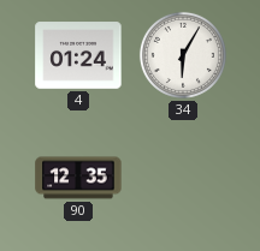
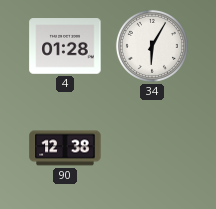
4: 01:24 -> 01:28 (65, 46)
90: 12:35 -> 12:38 (65, 148)
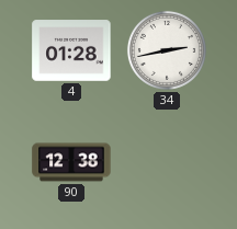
34: 6:05 -> 2:43 (167, 50)
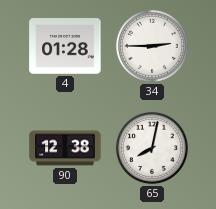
34: 2:43 -> 2:45 (152, 46)
65: none -> 8:02 (152, 148)
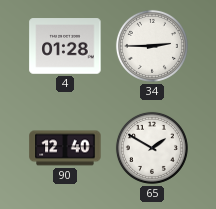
90: 12:38 -> 12:40 (65, 148)
65: 8:02 -> 1:50 (152, 148)
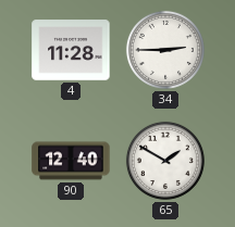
4: 01:28 -> 11:28 (71, 50)
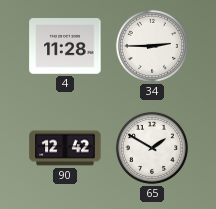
90: 12:40 -> 12:42 (65, 148)
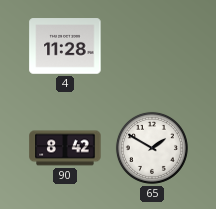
34: 2:45 -> none (152, 46)
90: 12:42 -> 8:42 (65, 148)
